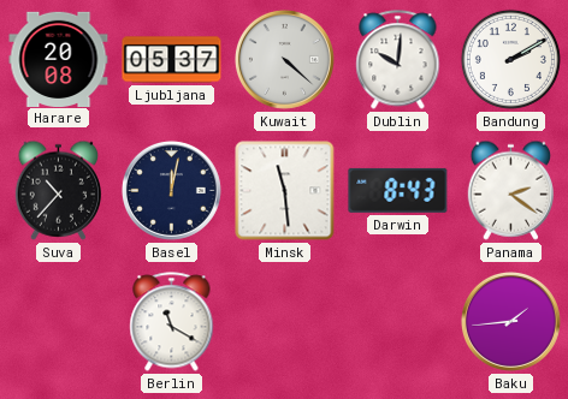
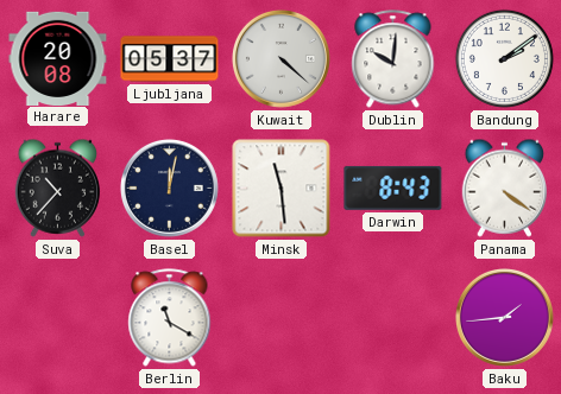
Bandung: 2:10 -> 2:09 (504, 58)
Panama: 2:21 -> 4:21 (504, 188)
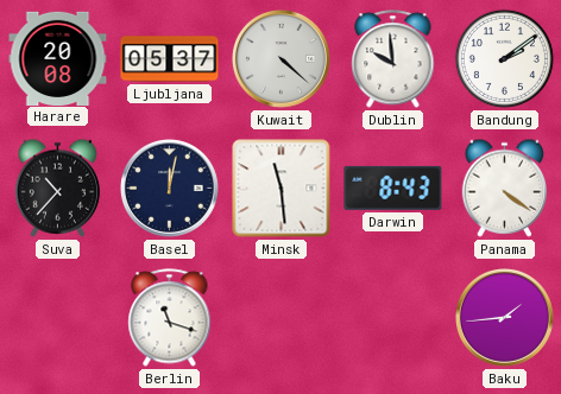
Dublin: 10:01 -> 9:59 (393, 59)
Berlin: 11:20 -> 11:18 (170, 318)
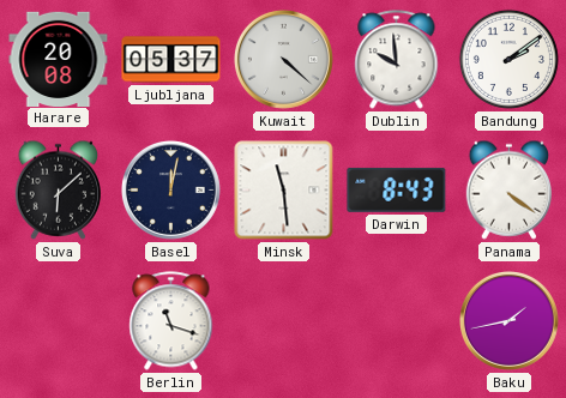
Suva: 10:37 -> 6:08 (58, 189)
Baku: 1:44 -> 1:43 (508, 320)
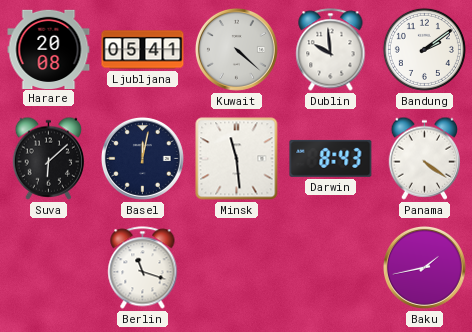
Ljubljana: 05:37 -> 05:41 (143, 50)
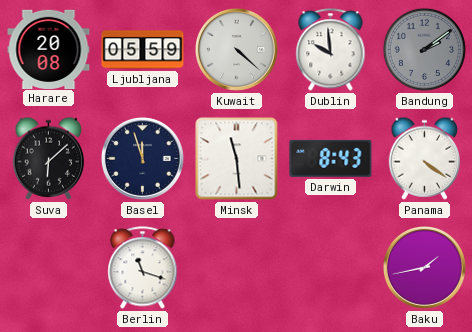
Ljubljana: 05:41 -> 05:59 (143, 50)
Bandung dial: white -> grey (424, 49)
Basel: 12:02 -> 11:57 (142, 158)
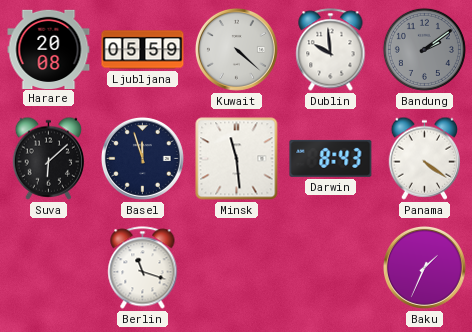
Baku: 1:43 -> 1:34 (424, 267)
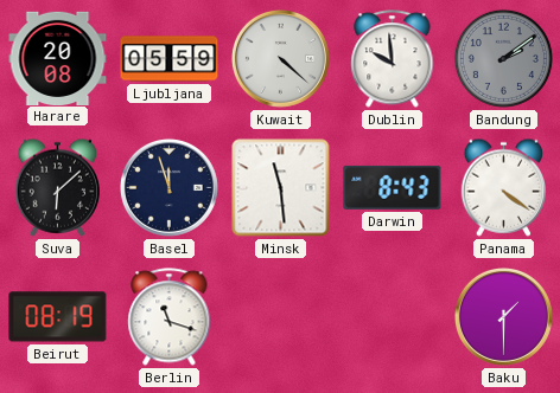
Beirut: none -> 08:19 (58, 317)
Baku: 1:34 -> 1:30 (503, 316)
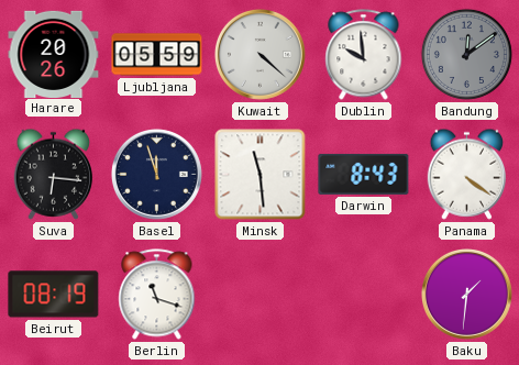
Harare: 20:08 -> 20:26 (54, 54)
Bandung: 2:09 -> 12:09 (466, 54)
Suva: 6:08 -> 6:16 (53, 174)
Baku: 1:30 -> 1:31 (466, 294)
